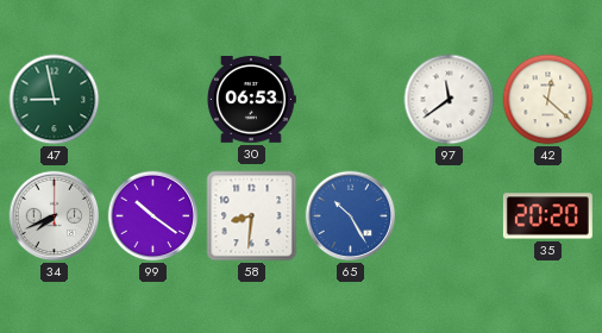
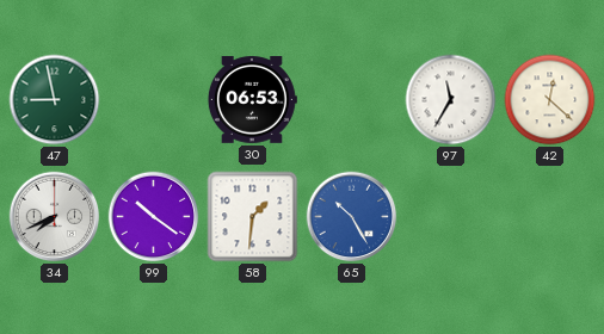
97: 11:39 -> 11:35 (451, 100)
58: 8:31 -> 1:31 (253, 217)
35: 20:20 -> none (547, 216)
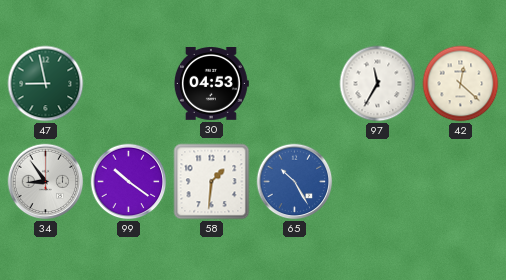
30: 06:53 -> 04:53 (211, 84)
34: 7:41 -> 8:54 (46, 182)
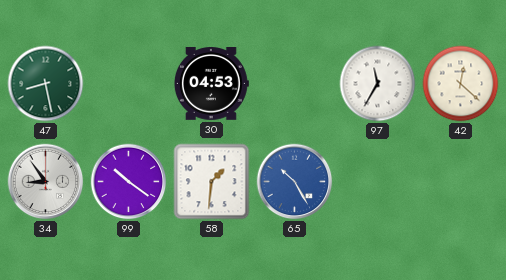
47: 8:58 -> 8:28 (46, 84)
